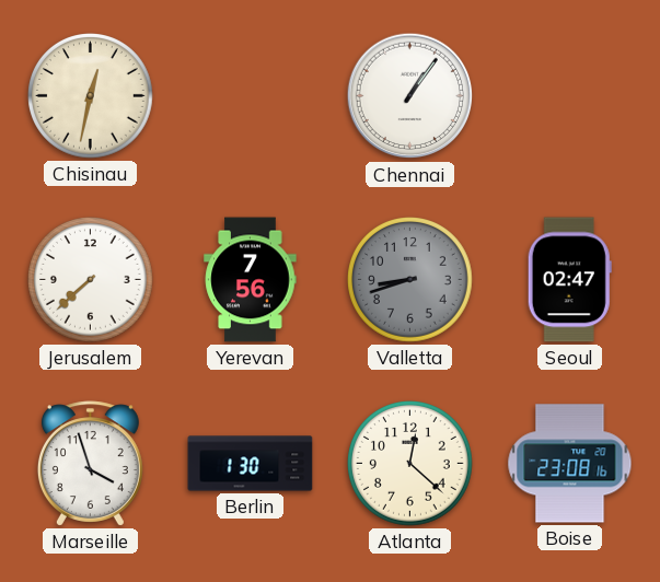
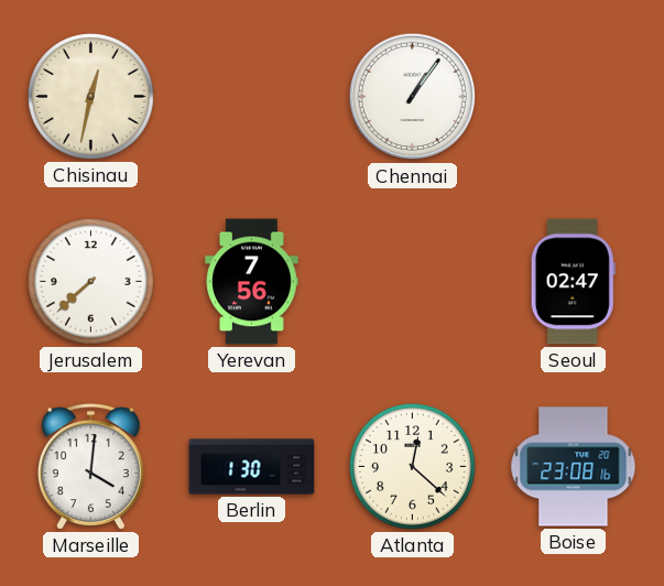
Valletta: 8:42 -> none (410, 280)
Marseille: 3:57 -> 4:01 (90, 467)
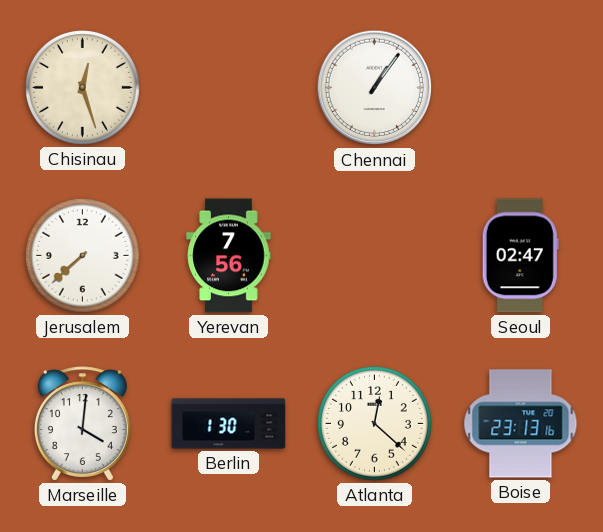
Chisinau: 12:32 -> 12:27 (83, 88)
Boise: 23:08 -> 23:13 (521, 424)
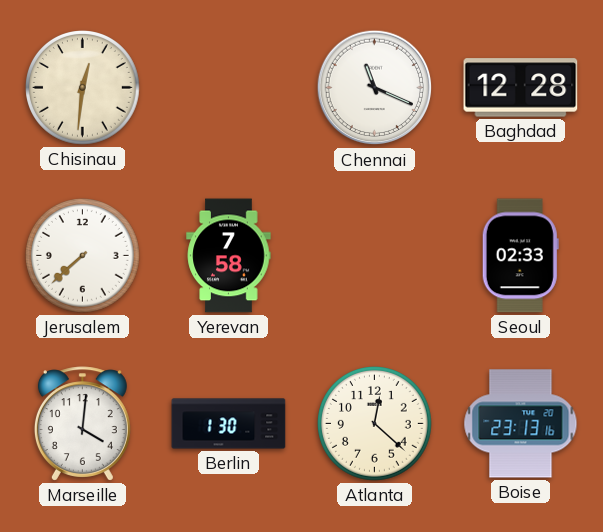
Chisinau: 12:27 -> 12:31 (83, 88)
Chennai: 1:06 -> 11:19 (375, 88)
Baghdad: none -> 12:28 (521, 88)
Yerevan: 7:56 -> 7:58 (229, 256)
Seoul: 02:47 -> 02:33 (520, 256)
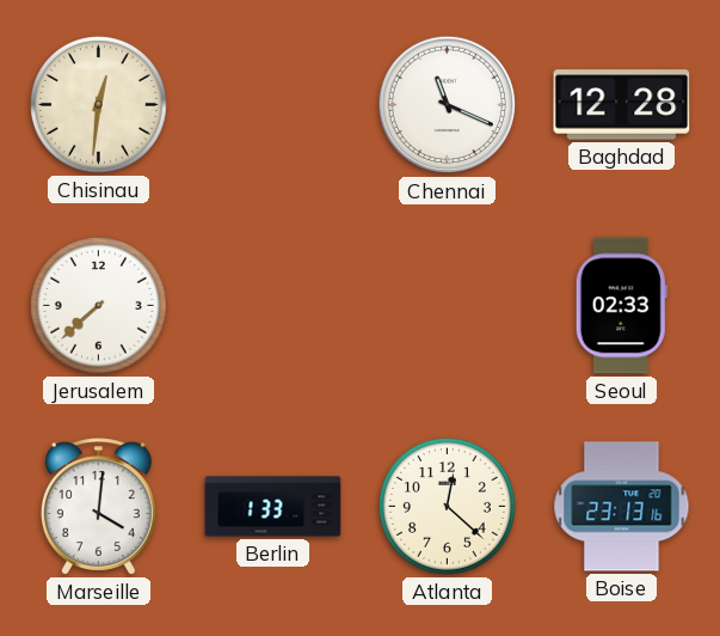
Yerevan: 7:58 -> none (229, 256)
Berlin: 1:30 -> 1:33 (273, 507)
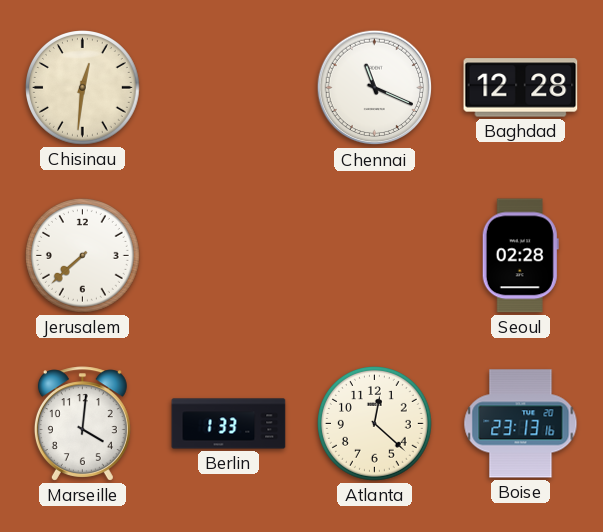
Seoul: 02:33 -> 02:28 (520, 256)
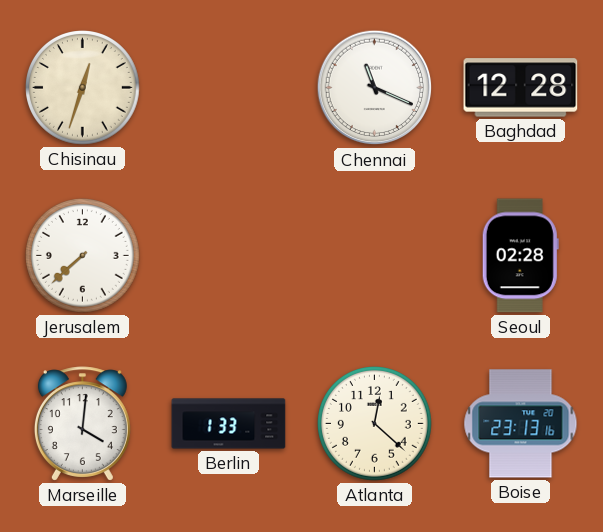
Chisinau: 12:31 -> 12:33 (83, 88)
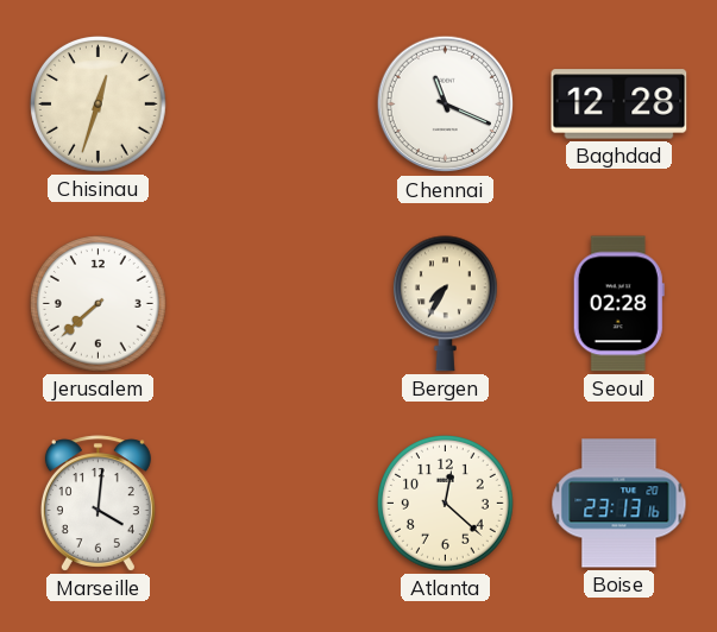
Bergen: none -> 7:35 (445, 304)
Berlin: 1:33 -> none (229, 424)
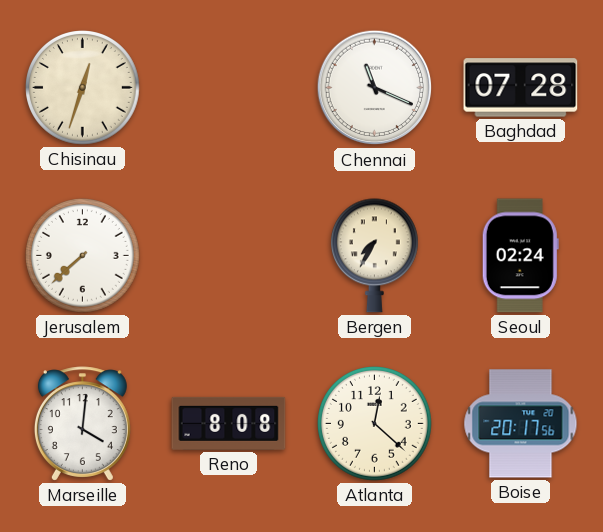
Baghdad: 12:28 -> 07:28 (521, 88)
Seoul: 02:28 -> 02:24 (520, 256)
Reno: none -> 8:08 (229, 423)
Boise: 23:13 -> 20:17 (521, 424)
